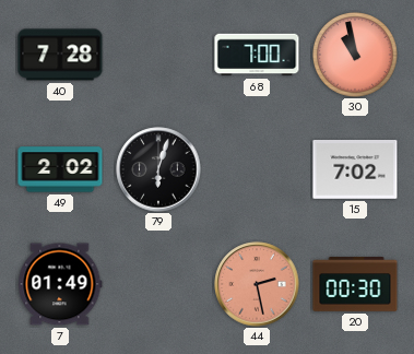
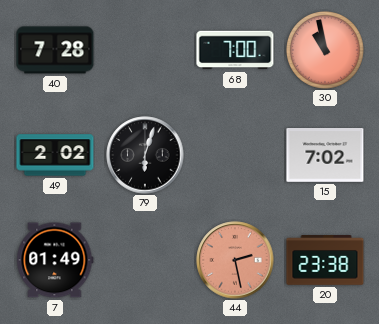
20: 00:30 -> 23:38 (325, 260)
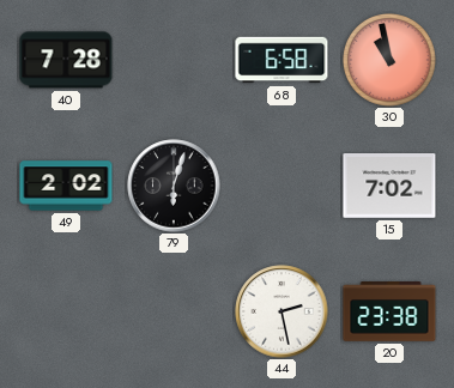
68: 7:00 -> 6:58 (282, 60)
7: 01:49 -> none (55, 260)
44 dial: salmon -> white (282, 311)
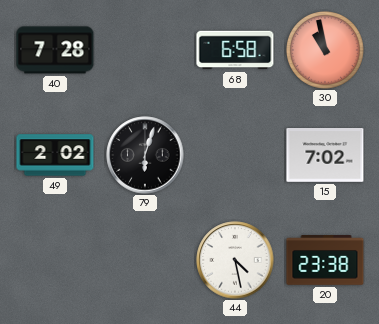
44: 2:28 -> 4:28 (235, 260)
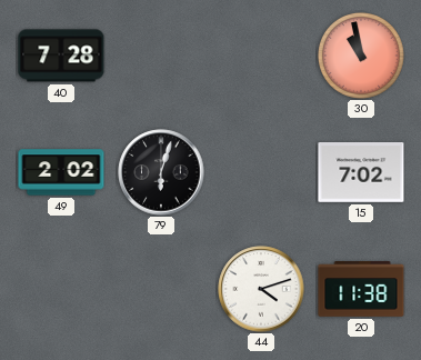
68: 6:58 -> none (235, 50)
44: 4:28 -> 4:12 (261, 289)
20: 23:38 -> 11:38 (361, 289)
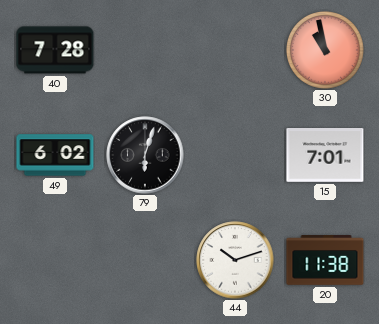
49: 2:02 -> 6:02 (55, 155)
15: 7:02 -> 7:01 (325, 156)
44: 4:12 -> 10:12 (235, 260)
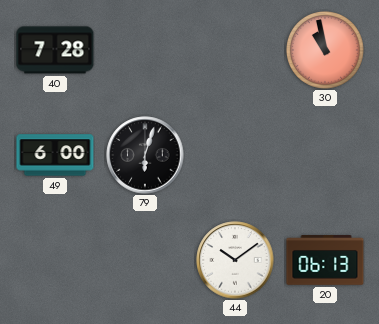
49: 6:02 -> 6:00 (55, 155)
15: 7:01 -> none (325, 156)
44: 10:12 -> 10:09 (235, 260)
20: 11:38 -> 06:13 (325, 260)
